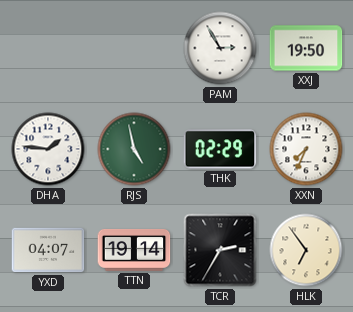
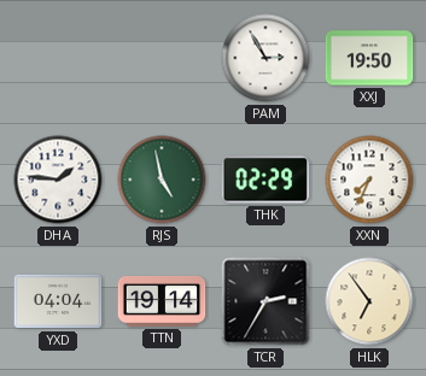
YXD: 04:07 -> 04:04 (58, 301)
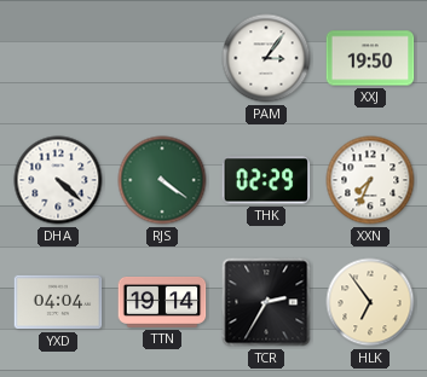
PAM: 2:55 -> 3:06 (266, 58)
DHA: 1:46 -> 4:22 (58, 180)
RJS: 4:58 -> 4:21 (162, 180)
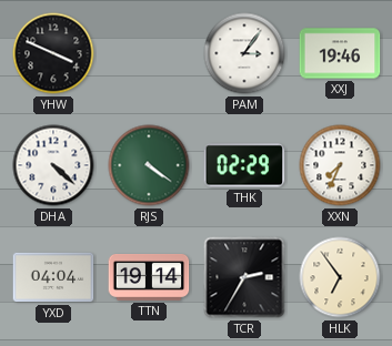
YHW: none -> 3:49 (53, 53)
XXJ: 19:50 -> 19:46 (340, 53)
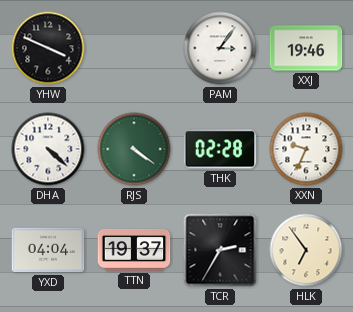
THK: 02:29 -> 02:28 (220, 149)
XXN: 7:34 -> 9:34 (306, 149)
TTN: 19:14 -> 19:37 (134, 251)
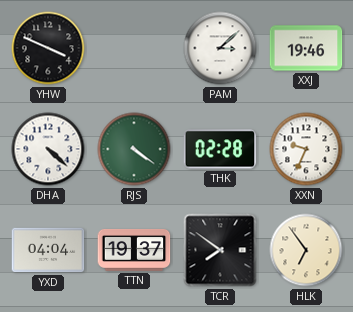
PAM: 3:06 -> 3:08 (220, 48)
TCR: 2:35 -> 7:51 (220, 250)
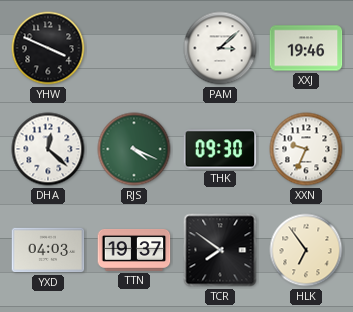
DHA: 4:22 -> 12:22 (48, 149)
RJS: 4:21 -> 4:19 (134, 149)
THK: 02:28 -> 09:30 (220, 149)
YXD: 04:04 -> 04:03 (48, 250)
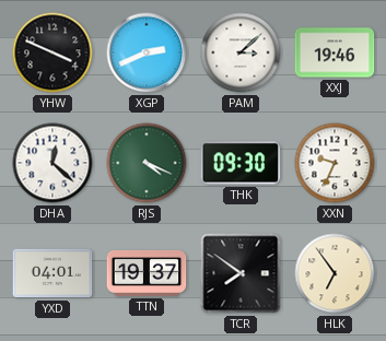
XGP: none -> 2:41 (147, 52)
YXD: 04:03 -> 04:01 (52, 273)
